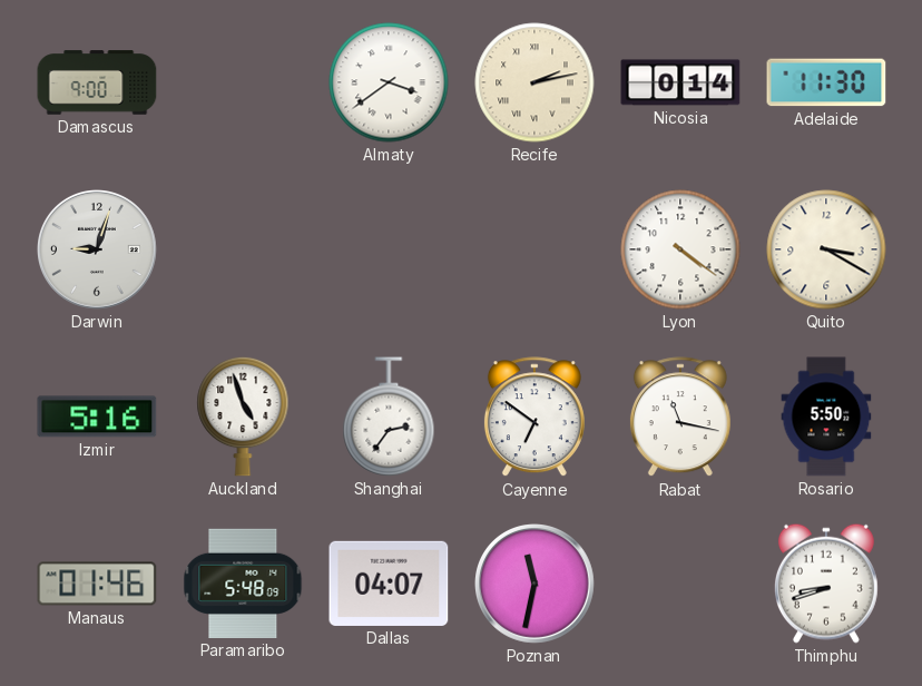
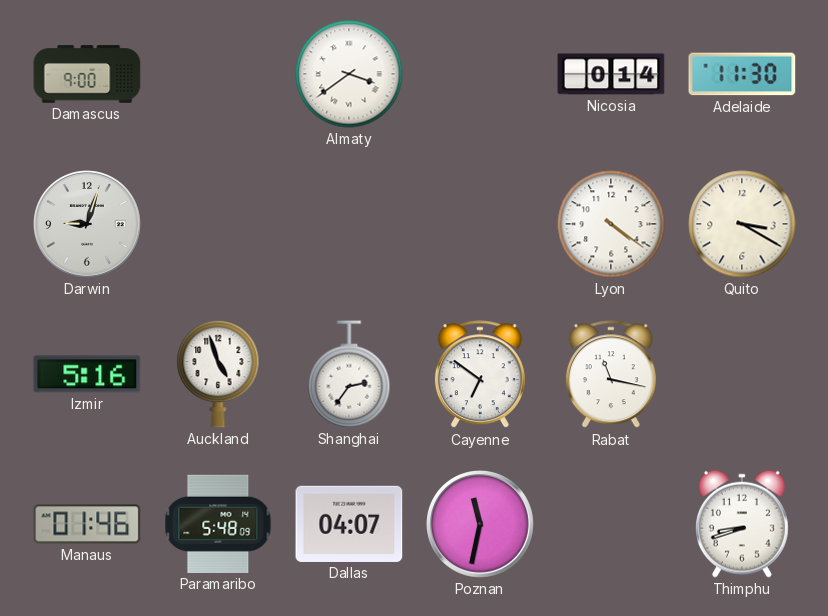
Recife: 2:13 -> none (534, 82)
Rosario: 5:50 -> none (826, 416)
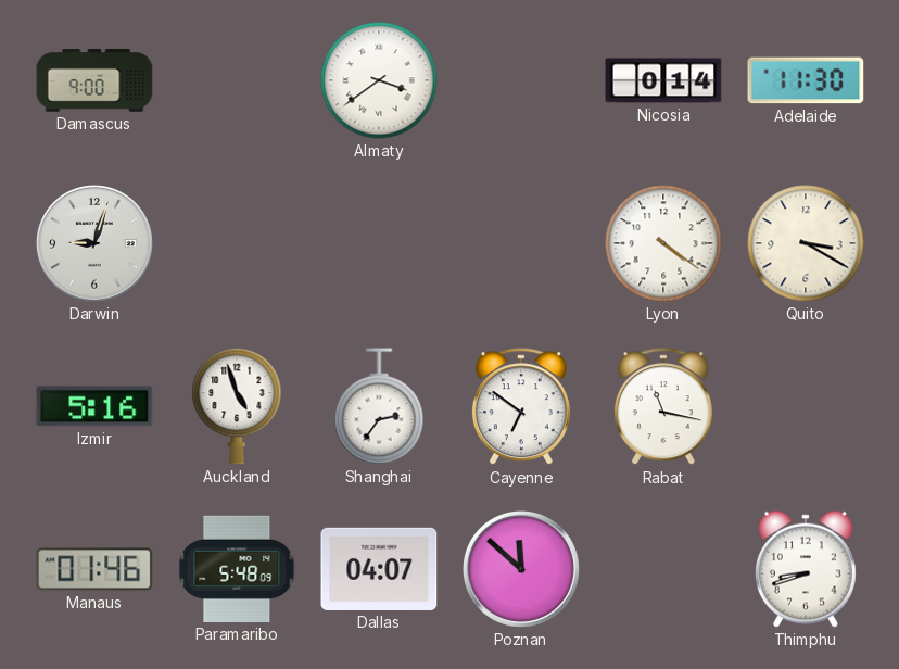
Poznan: 11:32 -> 11:52 (522, 570)
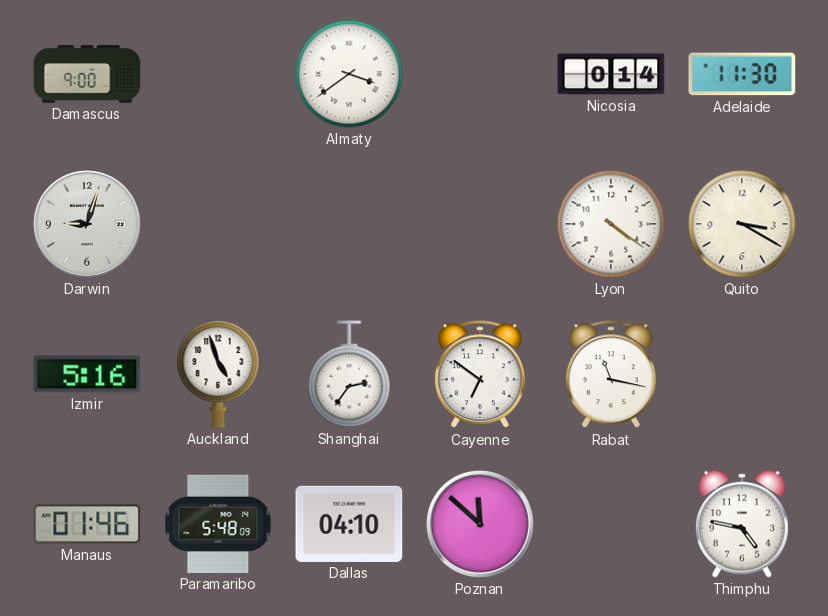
Dallas: 04:07 -> 04:10 (349, 524)
Thimphu: 8:42 -> 4:47 (742, 524)
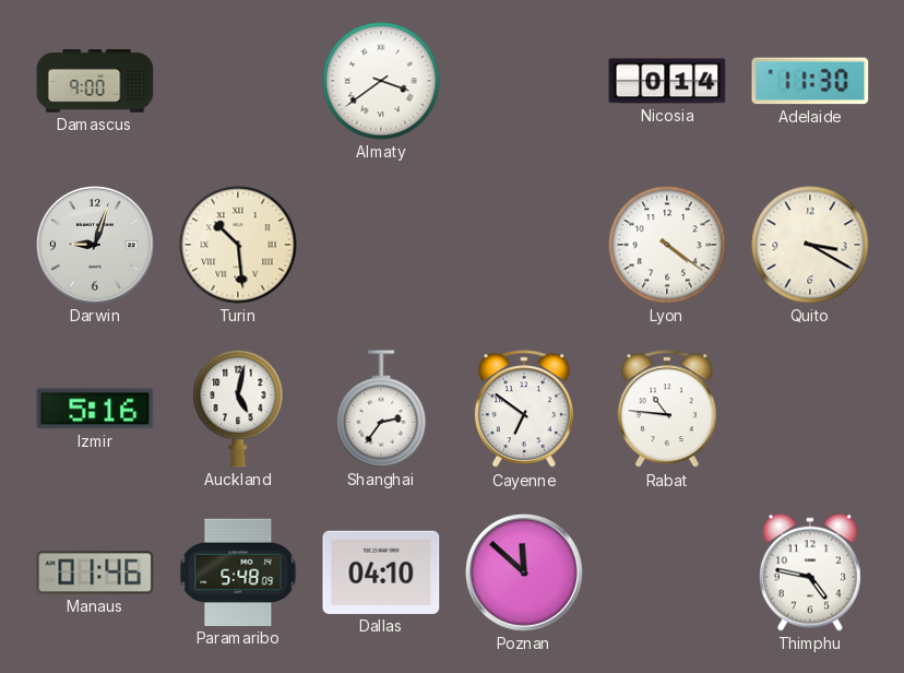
Turin: none -> 10:29 (238, 245)
Auckland: 4:57 -> 5:02 (238, 409)
Rabat: 11:17 -> 10:46 (667, 410)
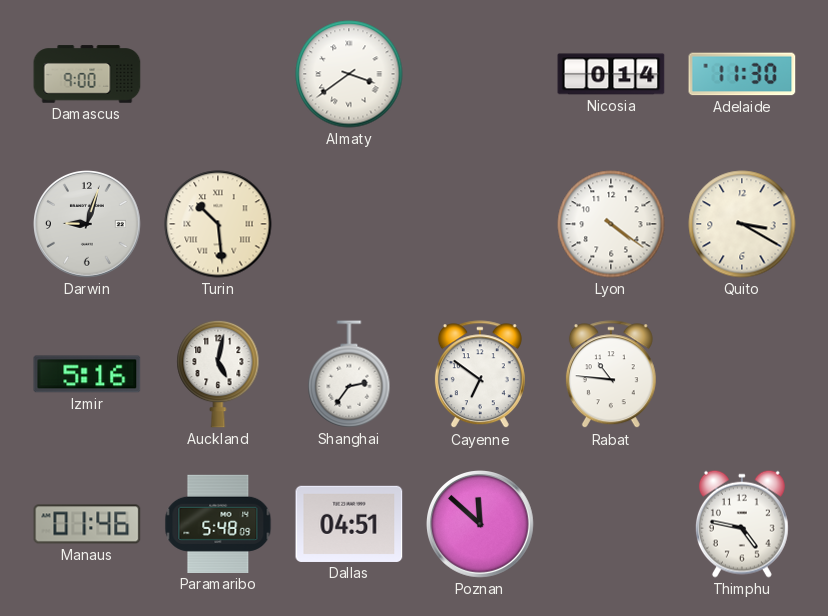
Dallas: 04:10 -> 04:51 (349, 524)
